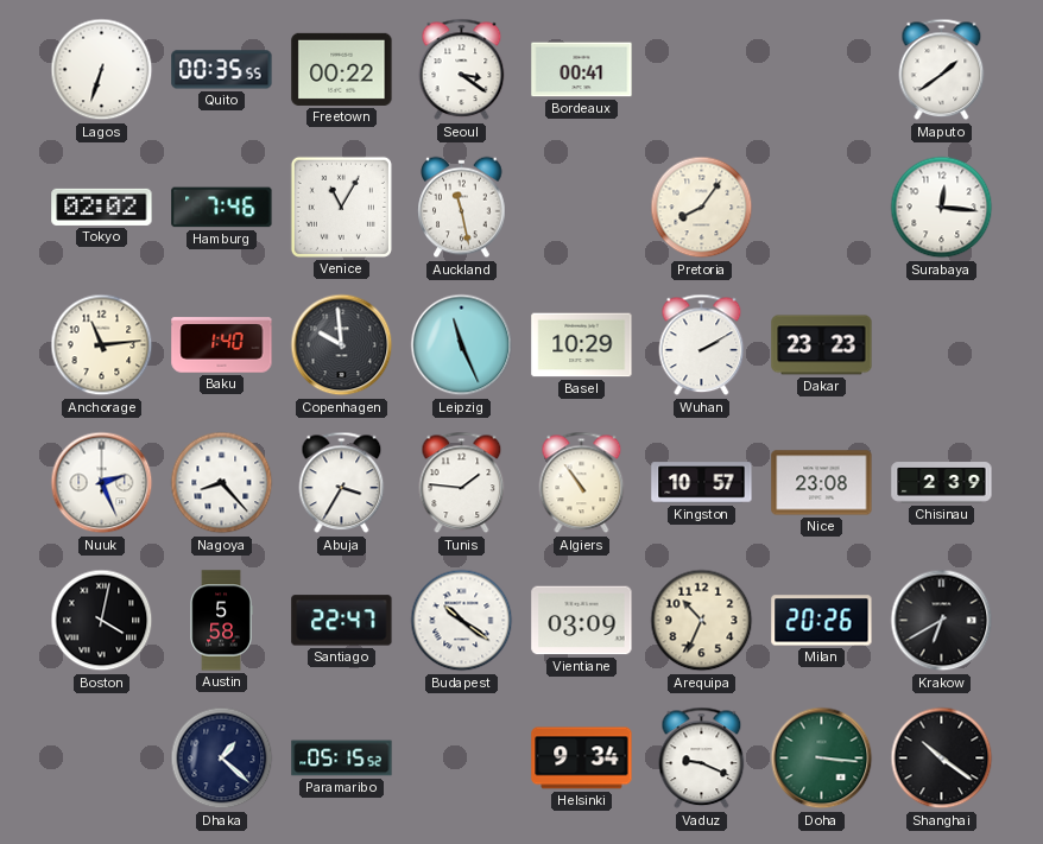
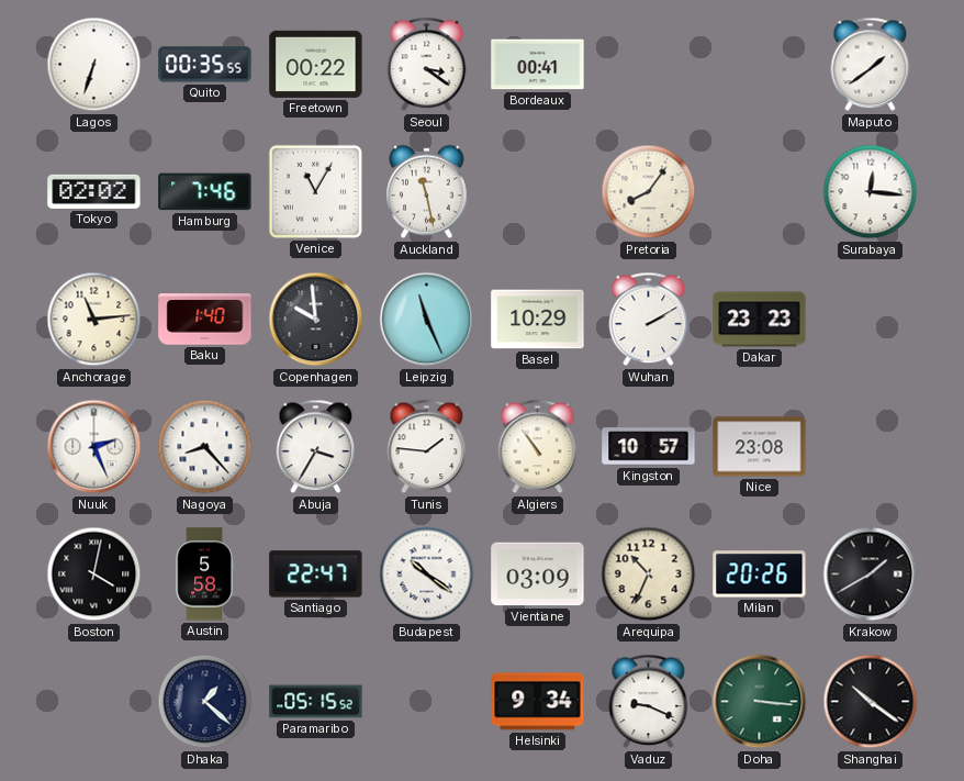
Chisinau: 2:39 -> none (942, 483)
Krakow: 6:40 -> 1:40 (871, 574)
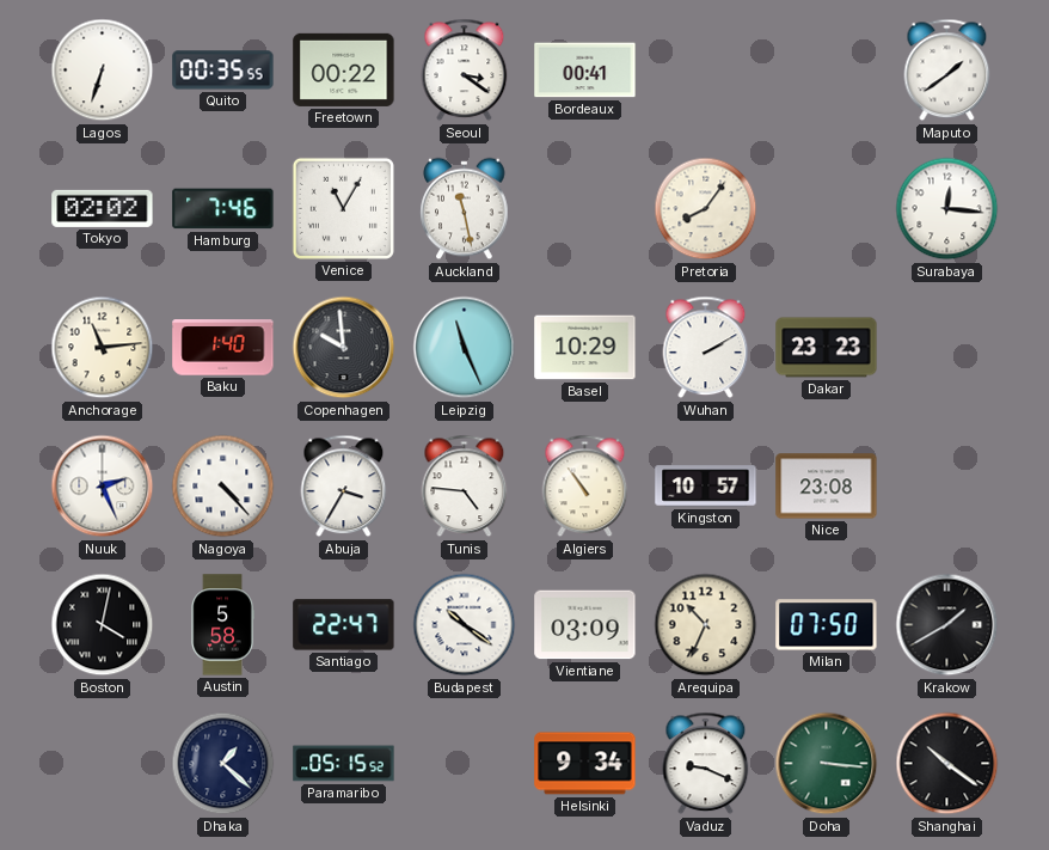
Nagoya: 8:23 -> 4:23 (223, 487)
Tunis: 1:46 -> 4:46 (465, 487)
Milan: 20:26 -> 07:50 (827, 625)
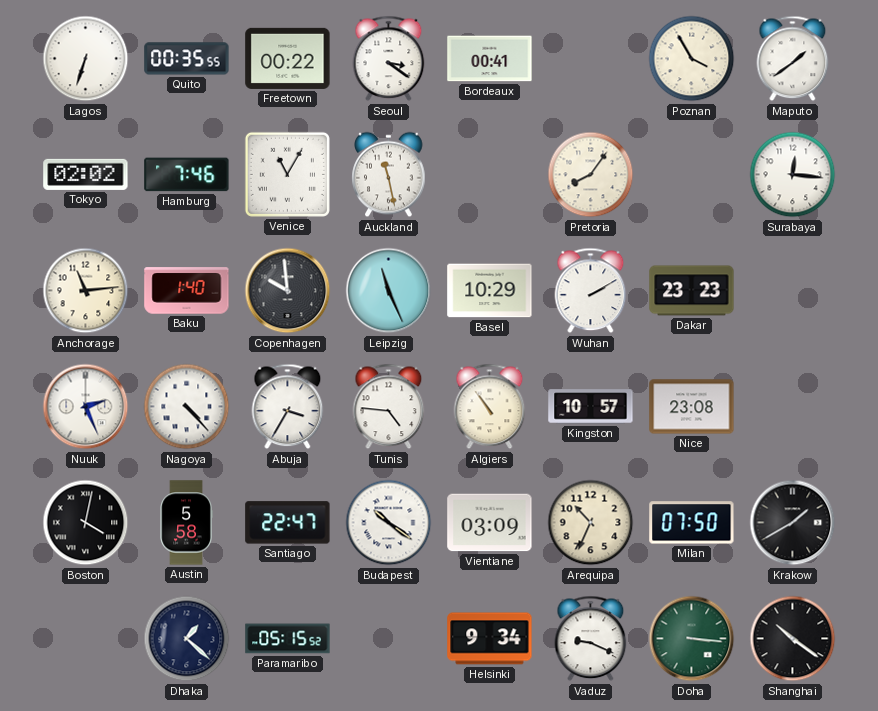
Poznan: none -> 3:55 (692, 59)
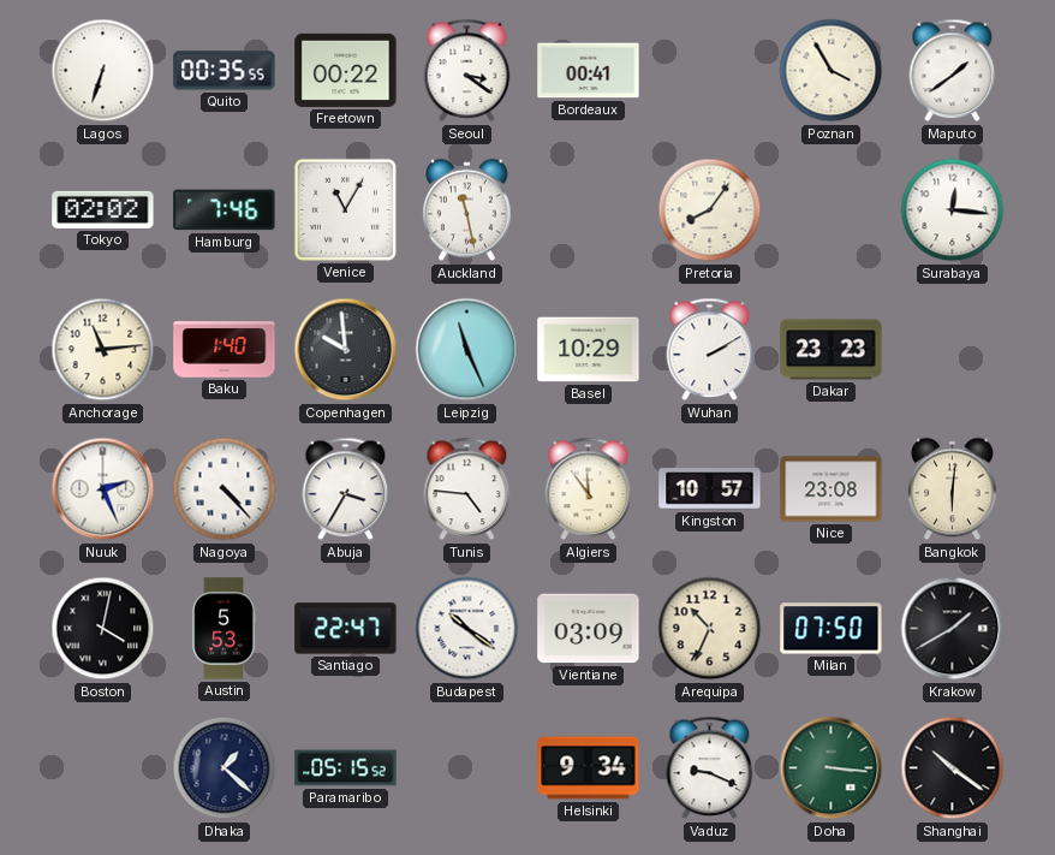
Algiers: 10:54 -> 11:54 (589, 489)
Bangkok: none -> 6:01 (953, 489)
Austin: 5:58 -> 5:53 (223, 629)
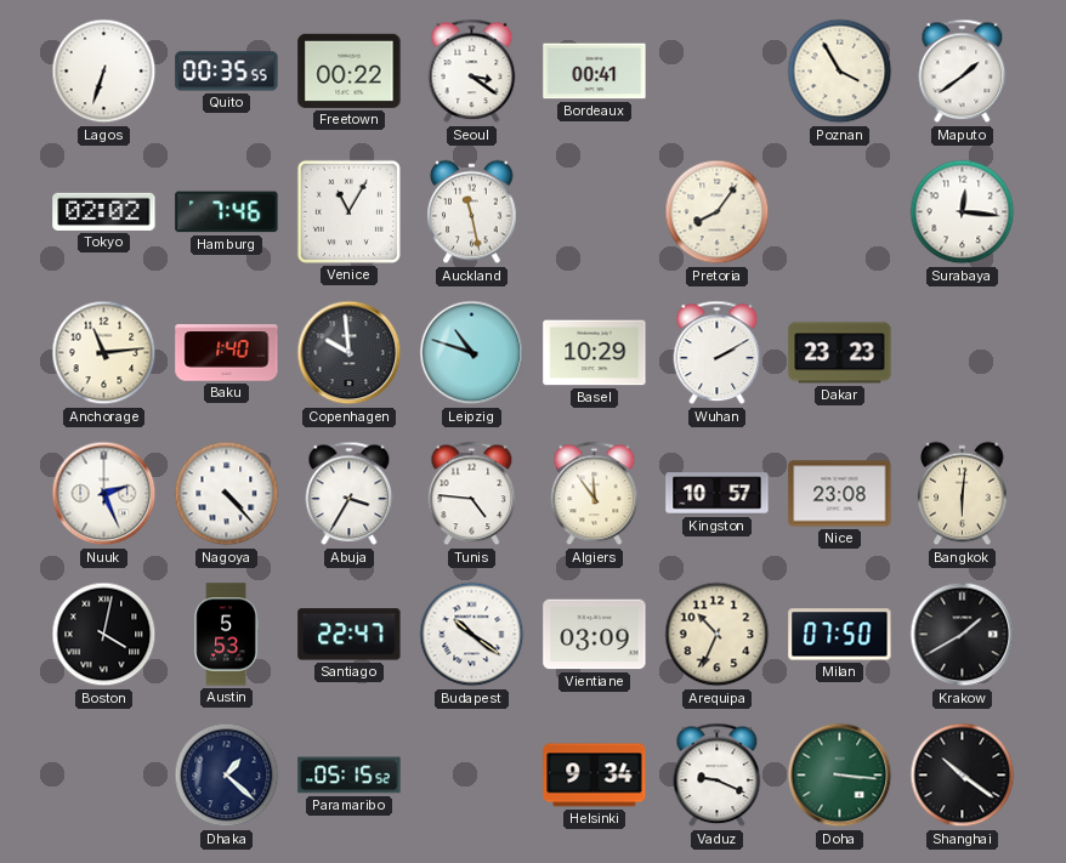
Leipzig: 11:26 -> 10:48 (472, 353)
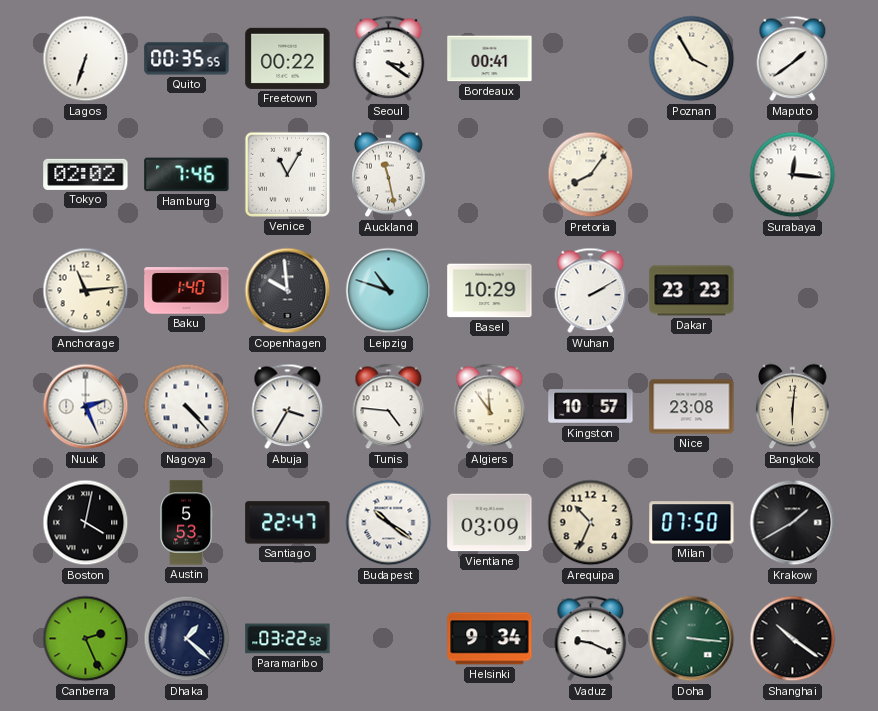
Canberra: none -> 2:26 (86, 639)
Paramaribo: 05:15 -> 03:22 (288, 639)
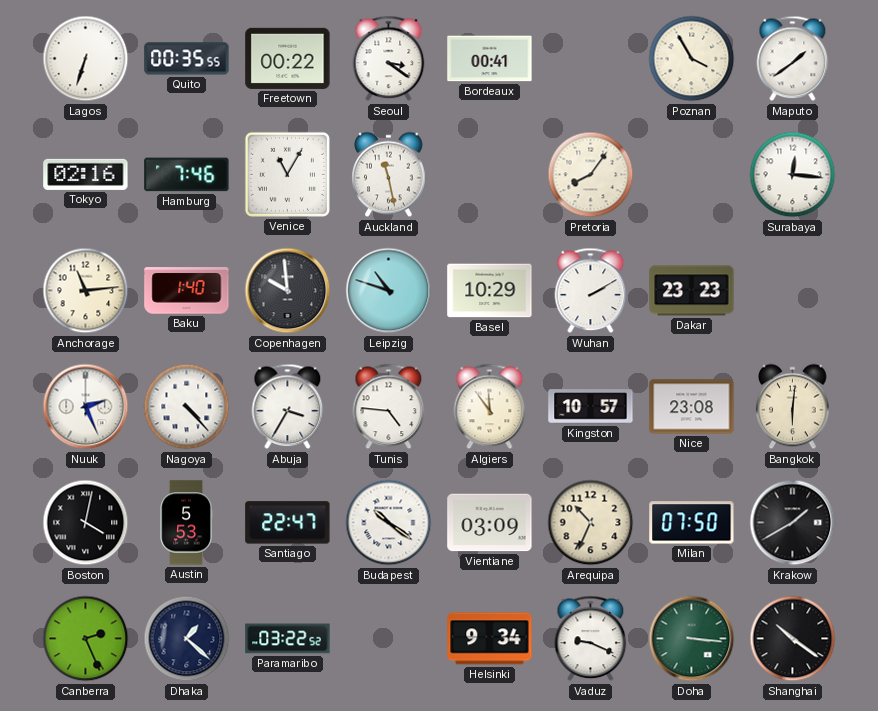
Tokyo: 02:02 -> 02:16 (86, 174)
